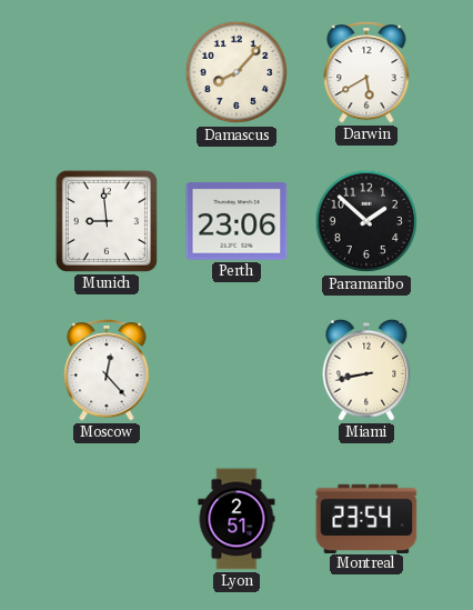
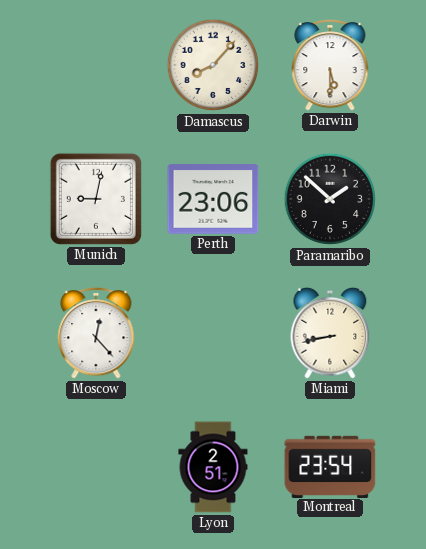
Darwin: 5:40 -> 5:30 (330, 66)
Munich: 8:59 -> 9:02 (96, 199)
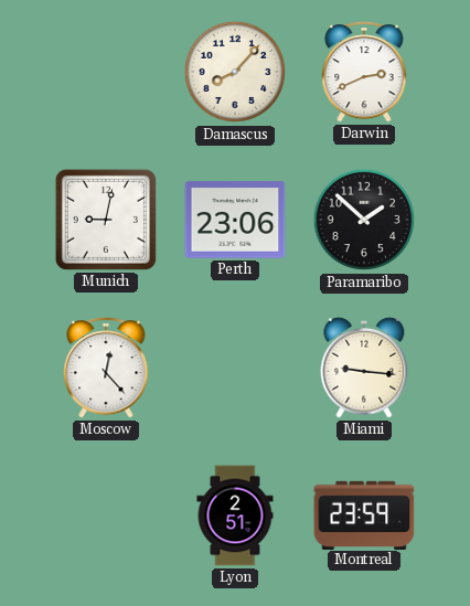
Darwin: 5:30 -> 2:41 (364, 73)
Miami: 8:43 -> 9:16 (364, 368)
Montreal: 23:54 -> 23:59 (364, 514)
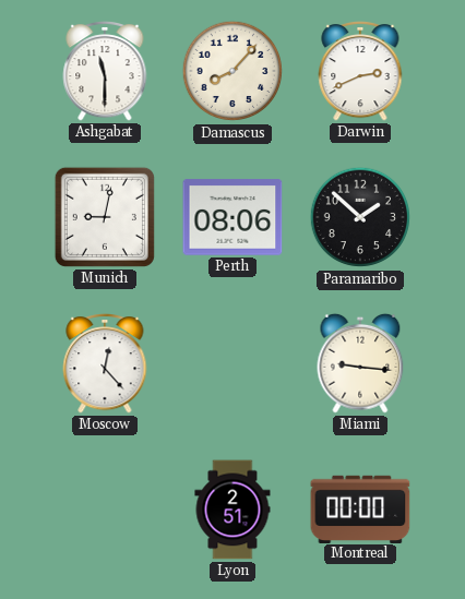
Ashgabat: none -> 11:30 (105, 72)
Perth: 23:06 -> 08:06 (233, 217)
Montreal: 23:59 -> 00:00 (360, 508)
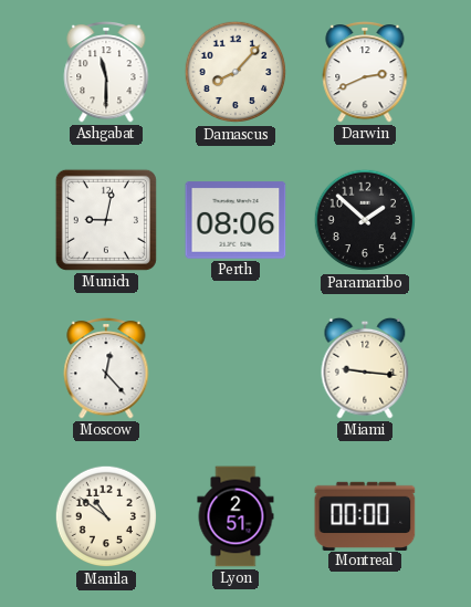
Manila: none -> 10:51 (106, 516)
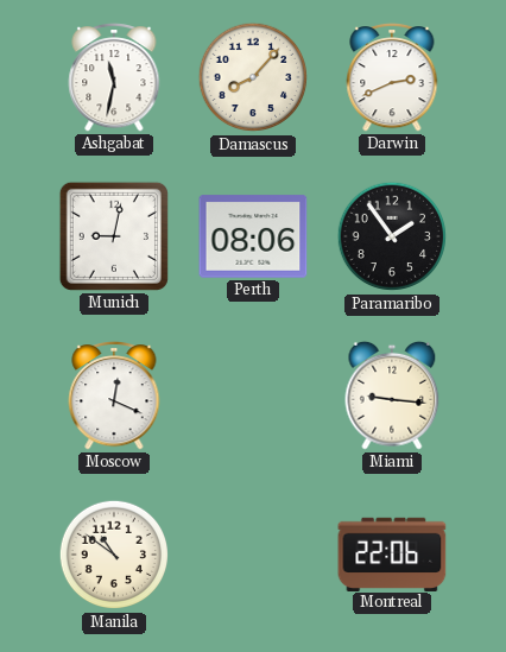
Ashgabat: 11:30 -> 11:32 (114, 78)
Paramaribo: 1:52 -> 1:54 (392, 236)
Moscow: 12:23 -> 12:19 (114, 397)
Lyon: 2:51 -> none (236, 516)
Montreal: 00:00 -> 22:06 (392, 553)
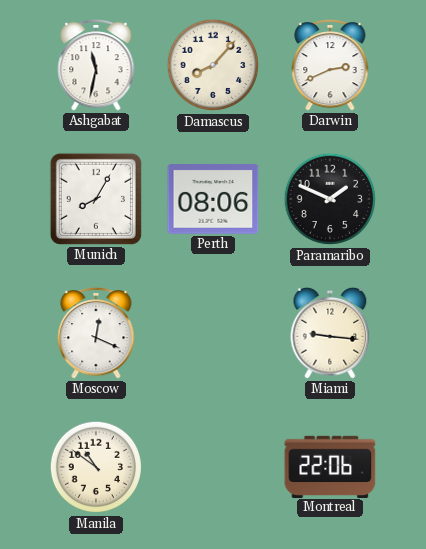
Munich: 9:02 -> 8:05 (96, 199)
Paramaribo: 1:54 -> 1:49 (330, 199)
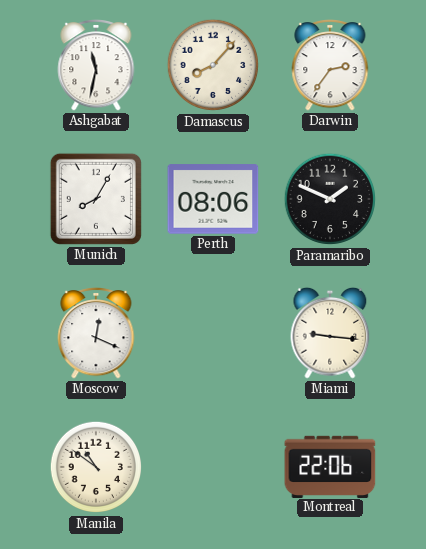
Darwin: 2:41 -> 2:36 (330, 66)
